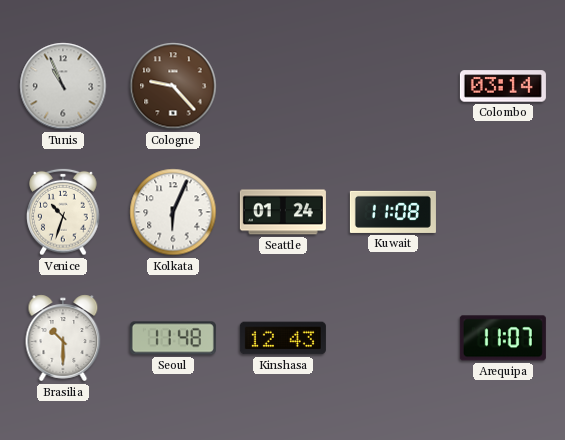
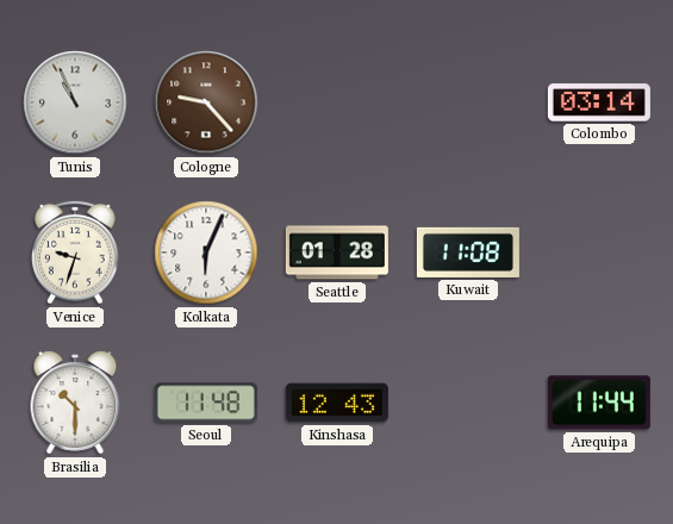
Venice: 10:33 -> 9:33 (75, 252)
Seattle: 01:24 -> 01:28 (337, 252)
Arequipa: 11:07 -> 11:44 (599, 403)
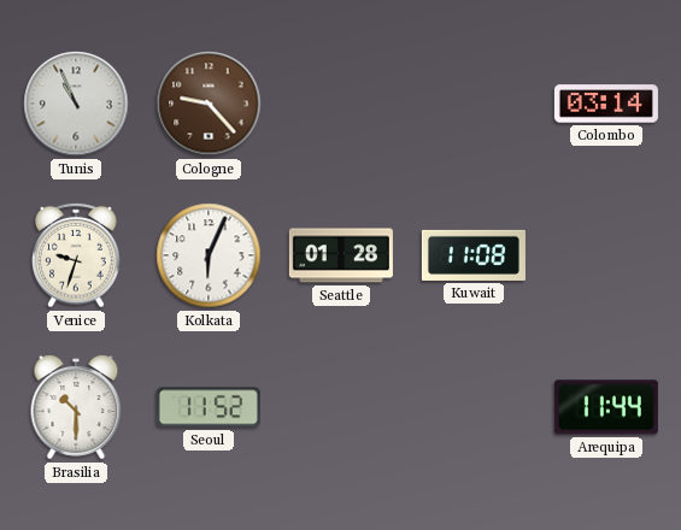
Seoul: 11:48 -> 11:52 (209, 407)
Kinshasa: 12:43 -> none (337, 403)
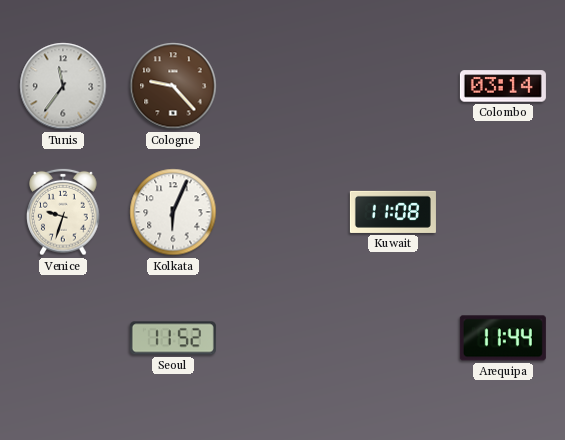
Tunis: 10:56 -> 11:36 (63, 86)
Seattle: 01:28 -> none (341, 255)
Brasilia: 10:30 -> none (76, 407)
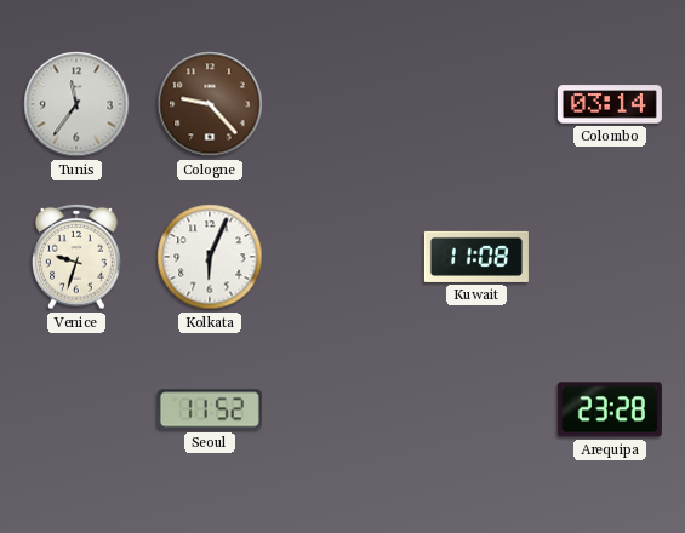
Arequipa: 11:44 -> 23:28 (610, 409)
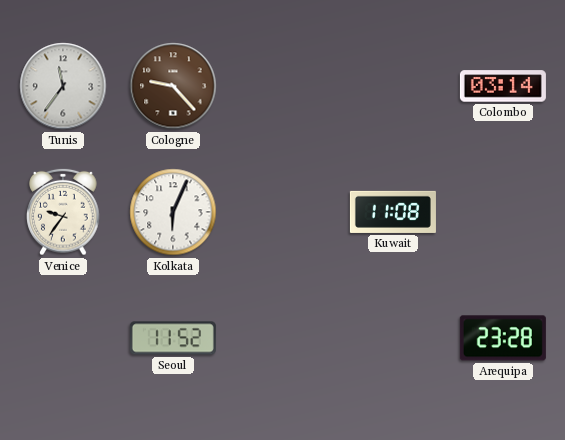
Venice: 9:33 -> 9:36 (63, 212)
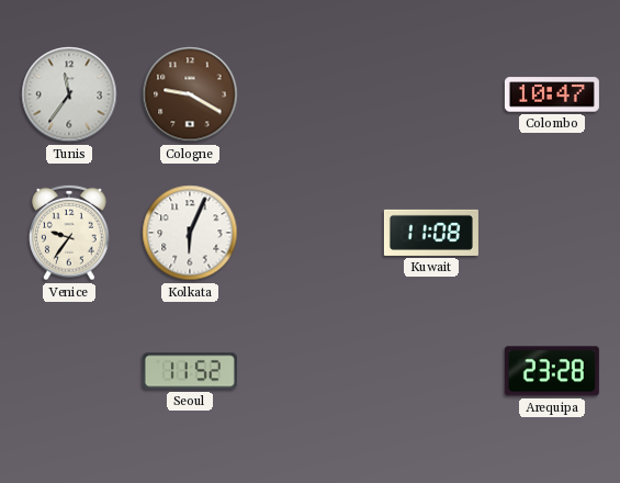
Cologne: 9:23 -> 9:20 (190, 94)
Colombo: 03:14 -> 10:47 (552, 94)
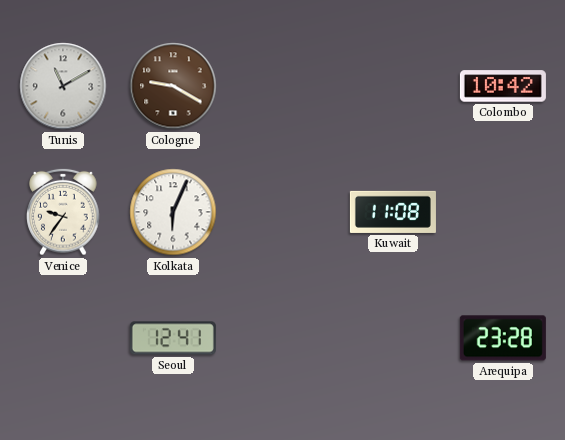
Tunis: 11:36 -> 11:10 (63, 86)
Colombo: 10:47 -> 10:42 (503, 86)
Seoul: 11:52 -> 12:41 (173, 338)
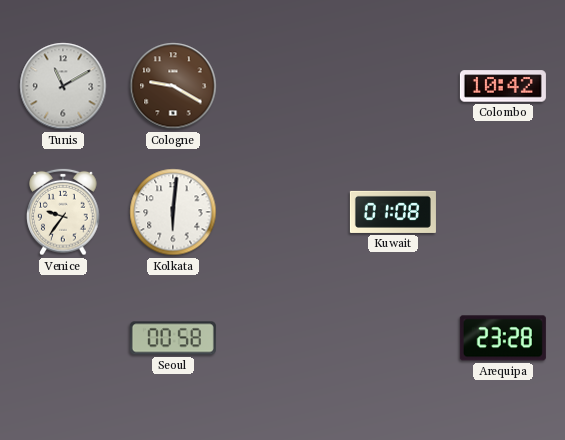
Kolkata: 6:04 -> 6:01 (173, 212)
Kuwait: 11:08 -> 01:08 (393, 212)
Seoul: 12:41 -> 00:58 (173, 338)
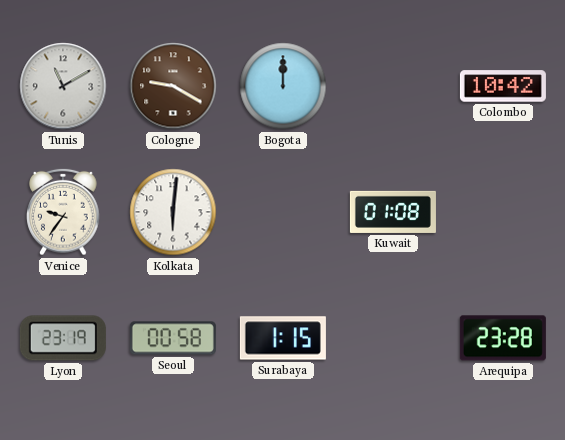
Bogota: none -> 12:00 (283, 86)
Lyon: none -> 23:19 (63, 338)
Surabaya: none -> 1:15 (283, 338)
